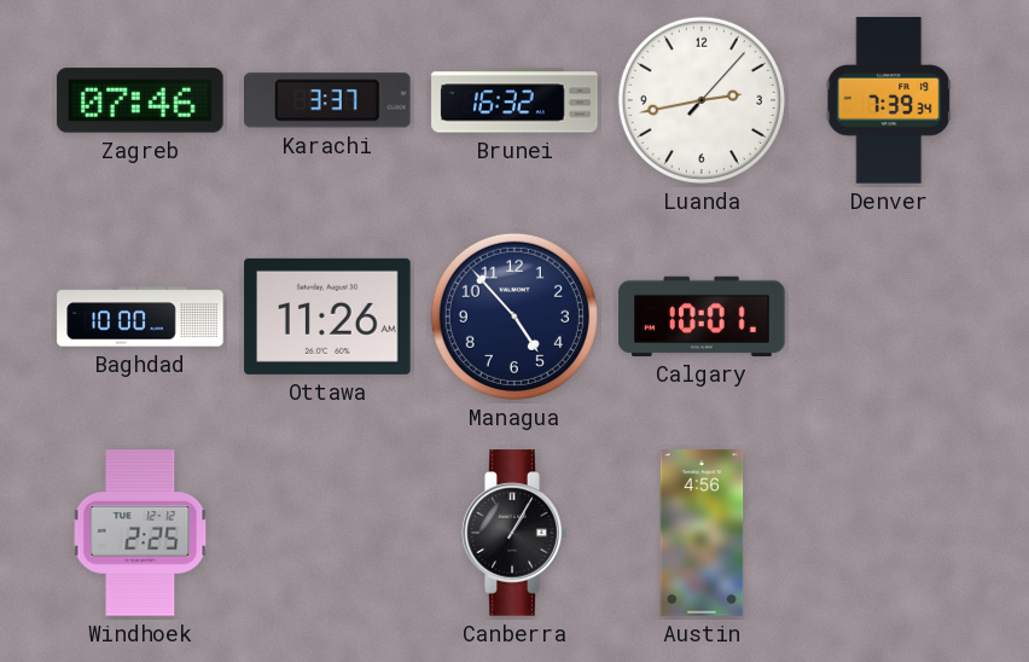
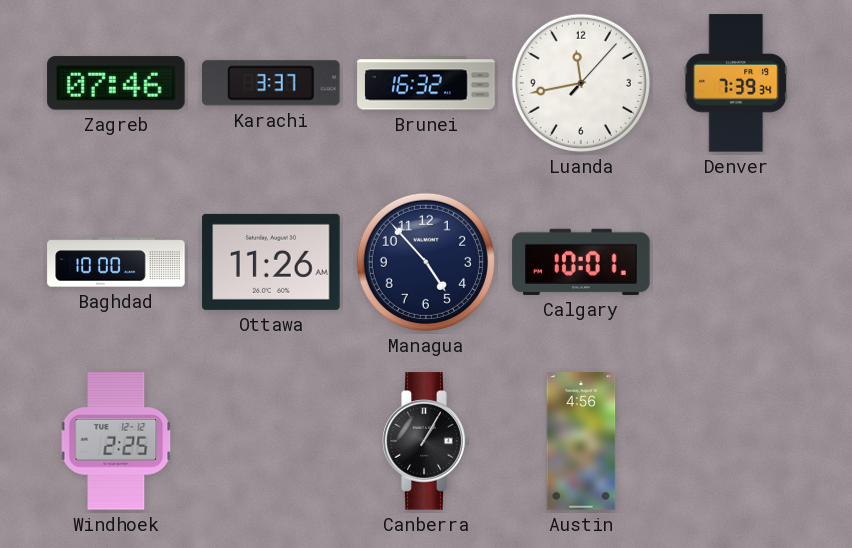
Luanda: 2:43 -> 11:43 (581, 83)
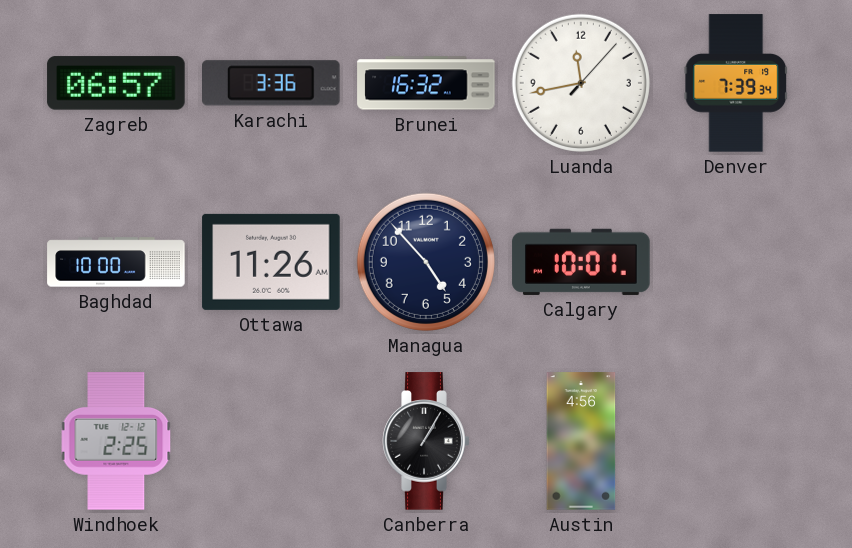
Zagreb: 07:46 -> 06:57 (116, 83)
Karachi: 3:37 -> 3:36 (272, 83)
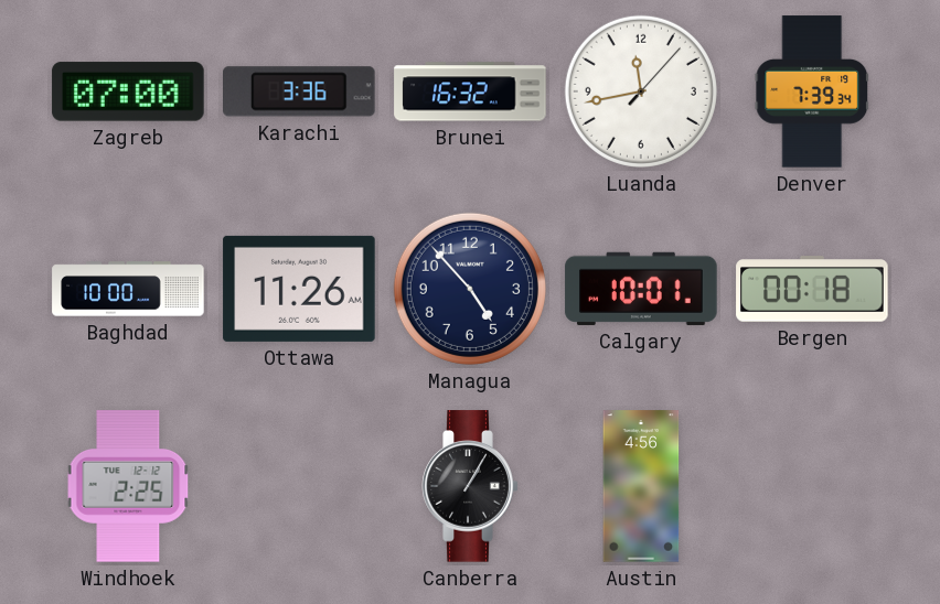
Zagreb: 06:57 -> 07:00 (128, 91)
Bergen: none -> 00:18 (812, 289)
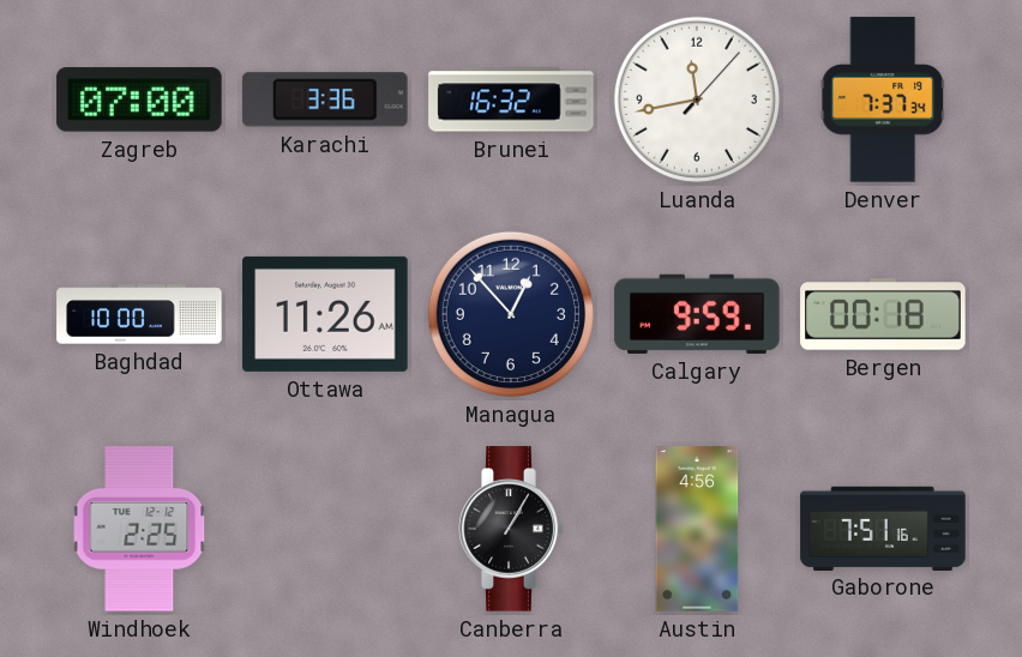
Denver: 7:39 -> 7:37 (883, 100)
Managua: 4:53 -> 12:53 (511, 314)
Calgary: 10:01 -> 9:59 (697, 314)
Gaborone: none -> 7:51 (883, 528)
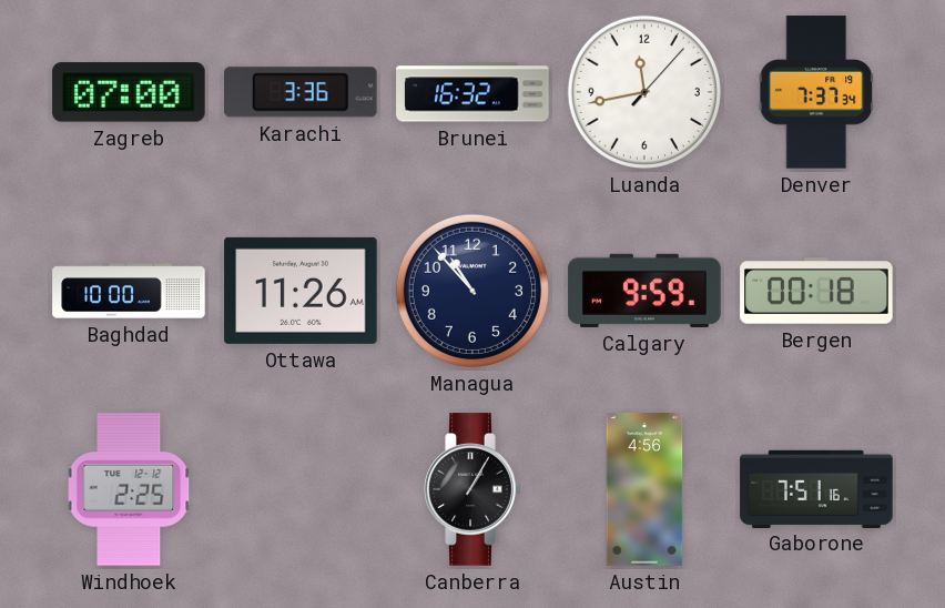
Managua: 12:53 -> 10:53 (472, 291)
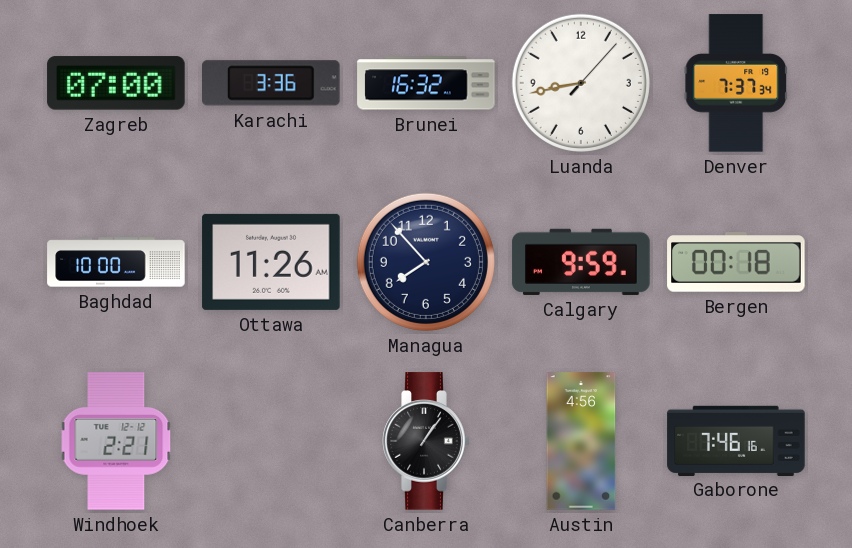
Luanda: 11:43 -> 8:43 (581, 83)
Managua: 10:53 -> 7:53 (426, 262)
Windhoek: 2:25 -> 2:21 (116, 441)
Canberra: 1:05 -> 1:06 (426, 441)
Gaborone: 7:51 -> 7:46 (736, 440)
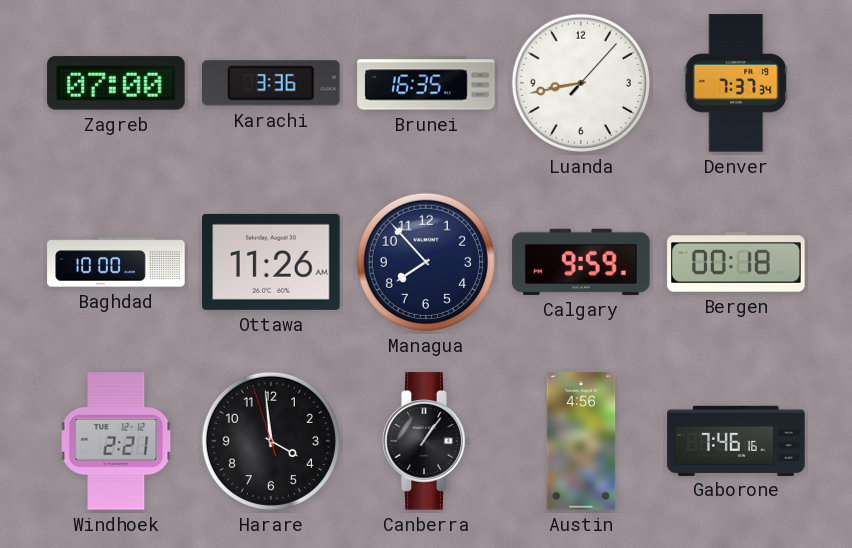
Brunei: 16:32 -> 16:35 (426, 83)
Harare: none -> 3:58 (271, 441)
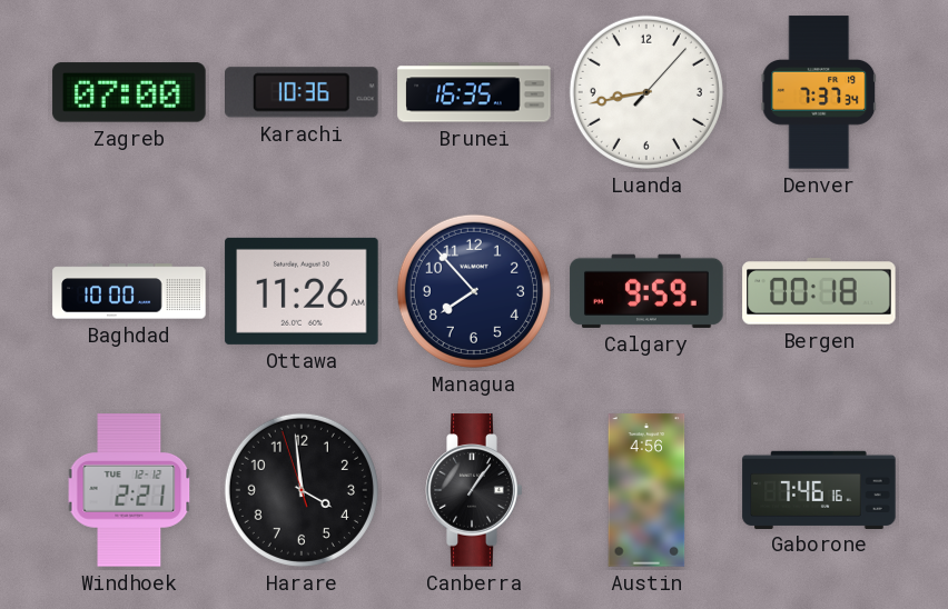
Karachi: 3:36 -> 10:36 (303, 92)
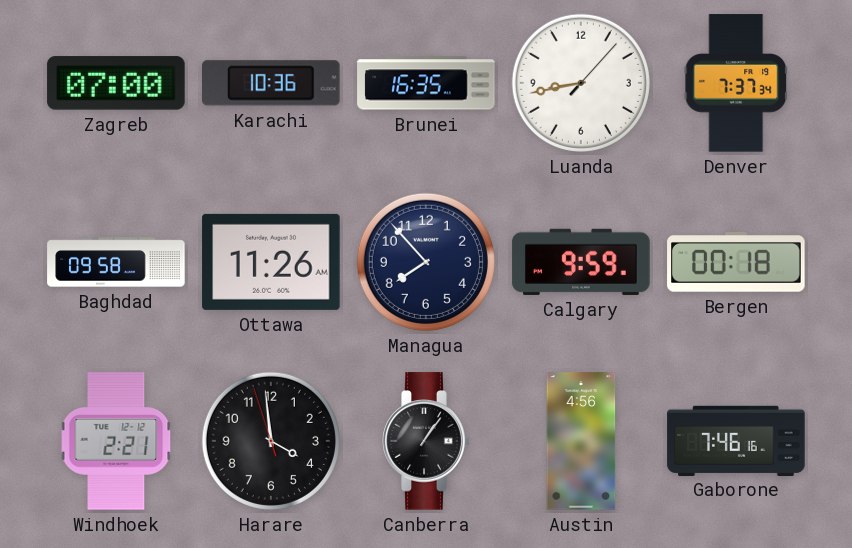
Baghdad: 10:00 -> 09:58 (116, 262)
